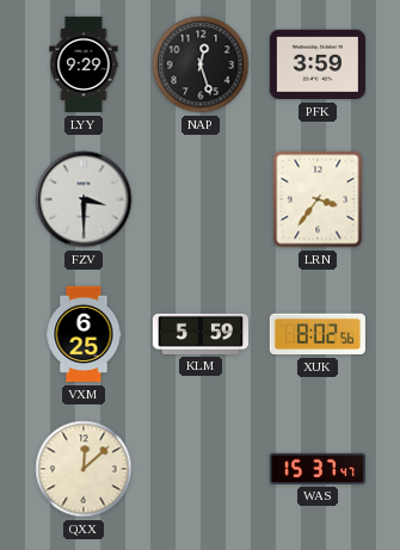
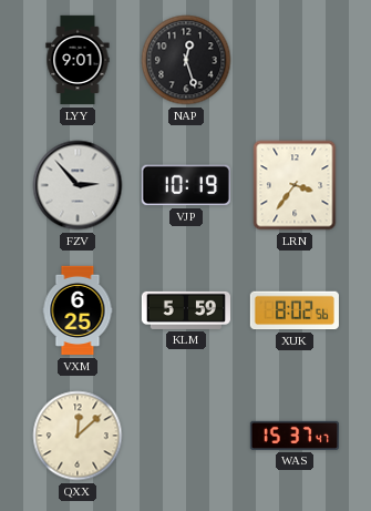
LYY: 9:29 -> 9:01 (78, 60)
PFK: 3:59 -> none (316, 64)
FZV: 3:30 -> 2:53 (78, 185)
VJP: none -> 10:19 (186, 185)
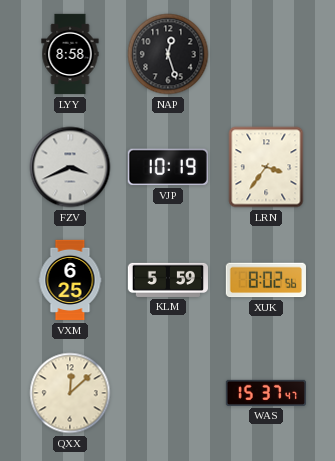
LYY: 9:01 -> 8:58 (70, 54)
FZV: 2:53 -> 3:41 (70, 167)
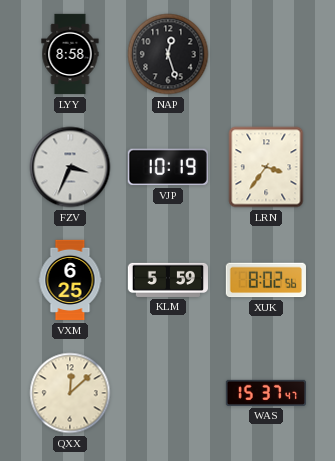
FZV: 3:41 -> 3:34 (70, 167)
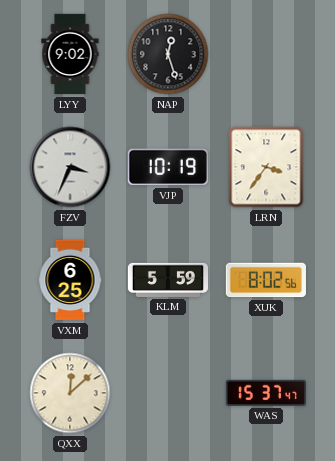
LYY: 8:58 -> 9:02 (70, 54)
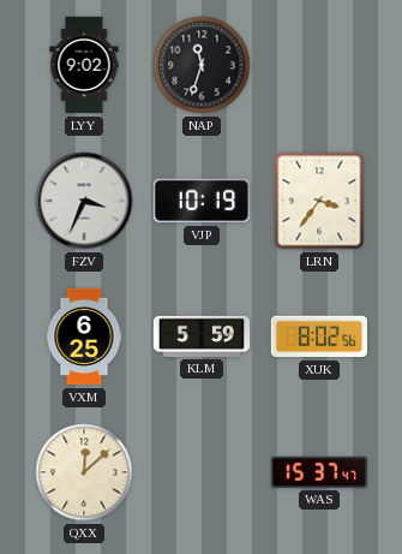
NAP: 12:27 -> 11:33 (202, 65)
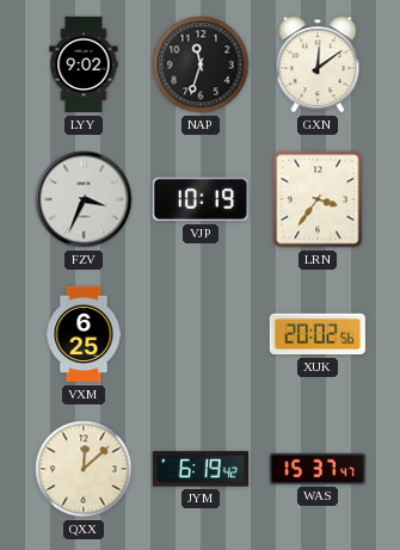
GXN: none -> 12:09 (318, 64)
KLM: 5:59 -> none (200, 336)
XUK: 8:02 -> 20:02 (318, 334)
JYM: none -> 6:19 (199, 469)
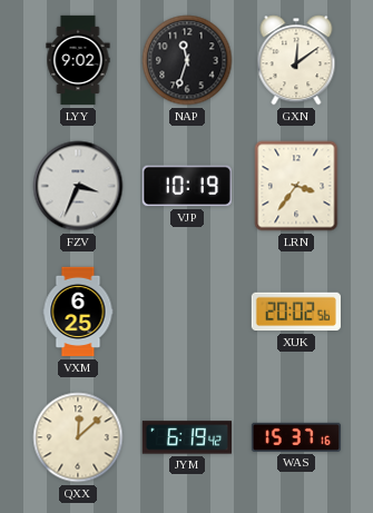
WAS: 15:37:47 -> 15:37:16 (295, 437)
